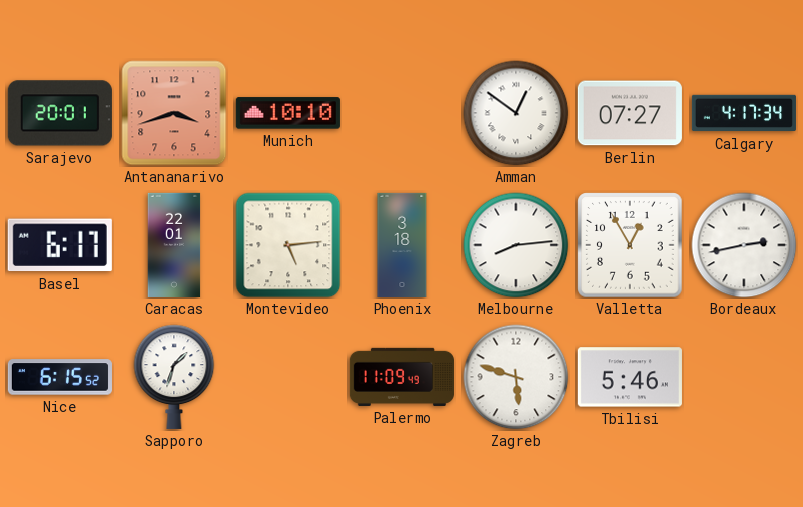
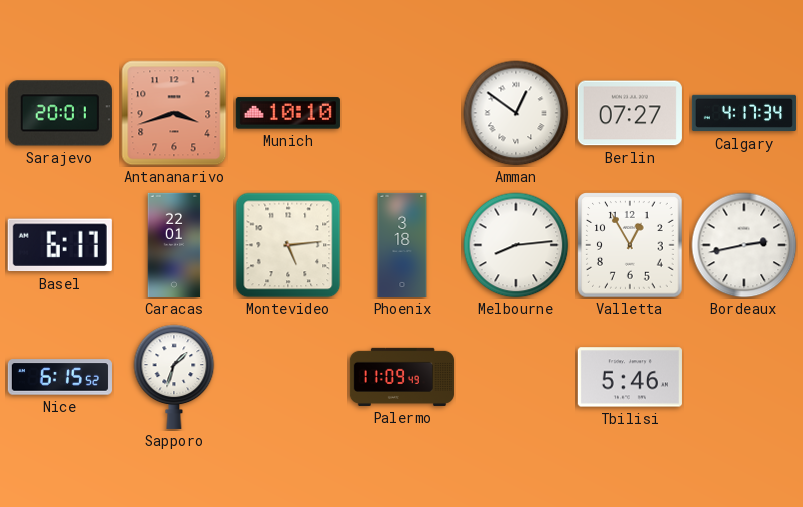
Zagreb: 5:48 -> none (516, 377)
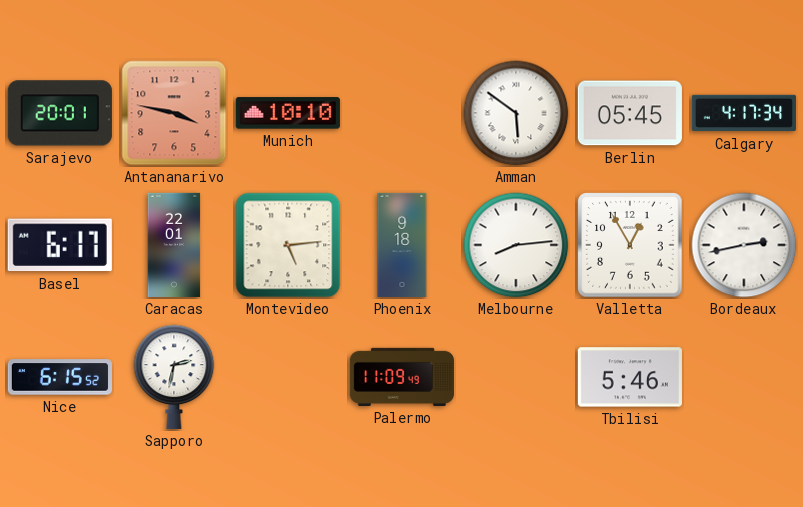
Antananarivo: 3:42 -> 3:47 (174, 113)
Amman: 12:51 -> 5:51 (516, 113)
Berlin: 07:27 -> 05:45 (630, 113)
Phoenix: 3:18 -> 9:18 (402, 245)
Sapporo: 1:33 -> 2:32 (174, 377)
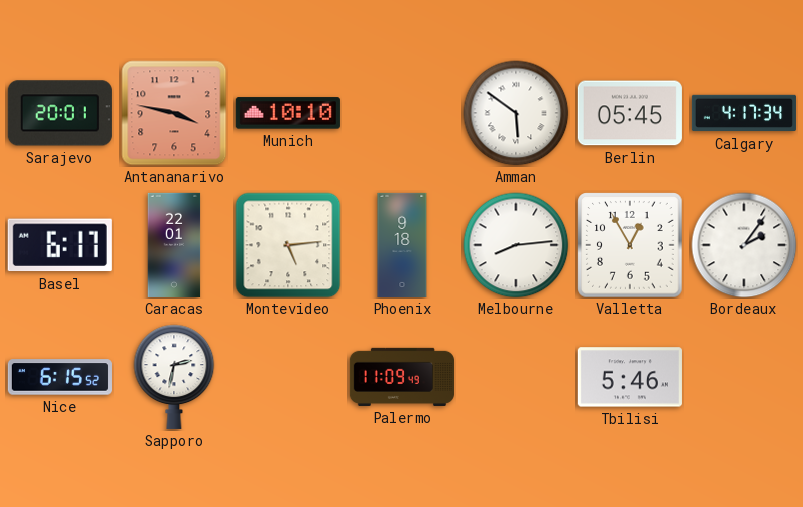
Bordeaux: 2:43 -> 2:06 (744, 245)
